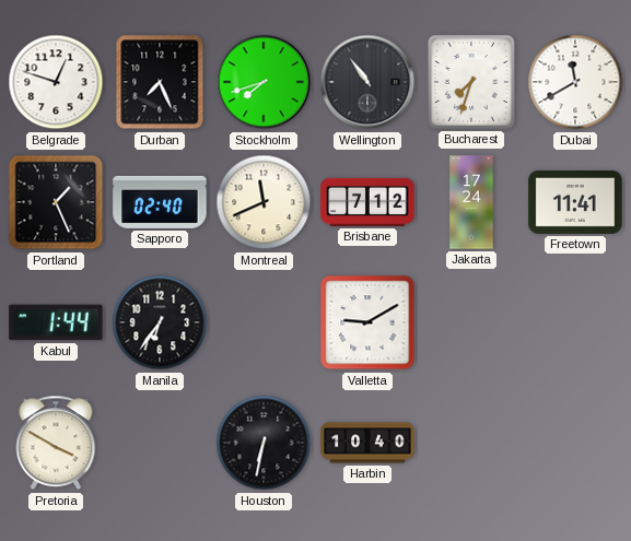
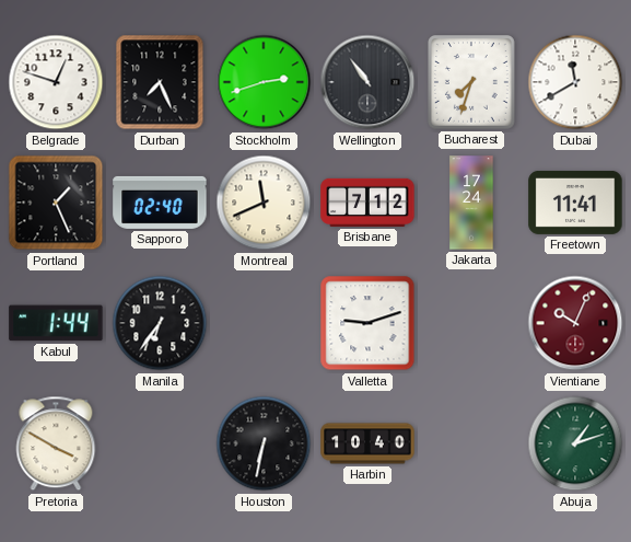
Stockholm: 7:42 -> 2:42 (264, 82)
Valletta: 9:10 -> 9:12 (367, 323)
Vientiane: none -> 10:04 (575, 323)
Abuja: none -> 1:12 (575, 443)
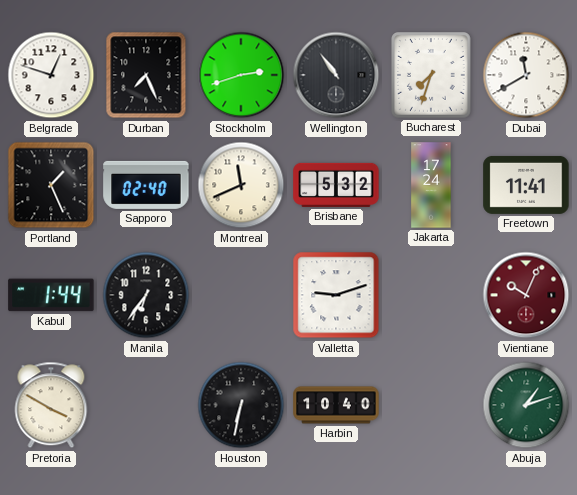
Brisbane: 7:12 -> 5:32 (336, 185)
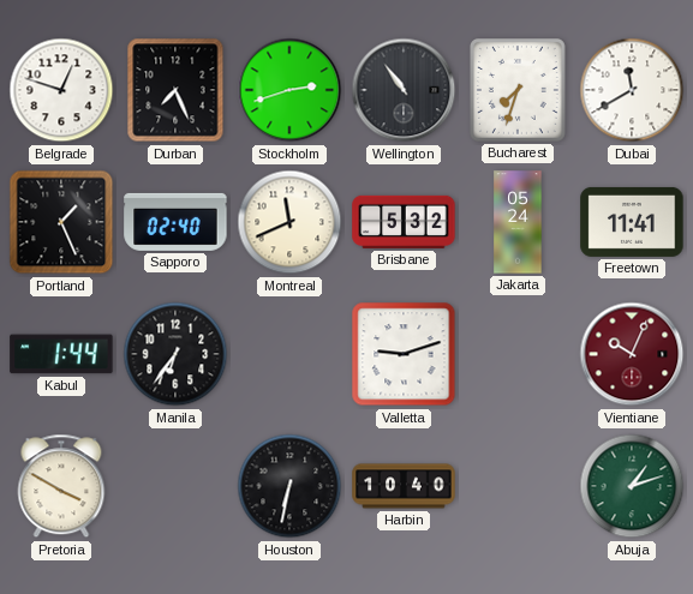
Jakarta: 17:24 -> 05:24 (518, 222)
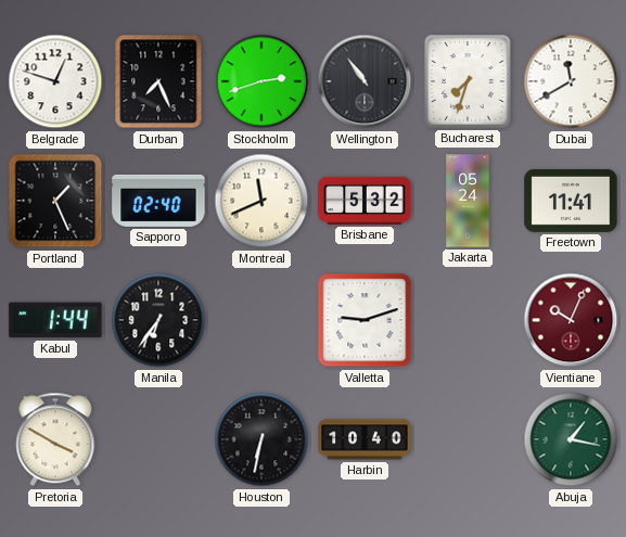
Abuja: 1:12 -> 1:17 (571, 439)
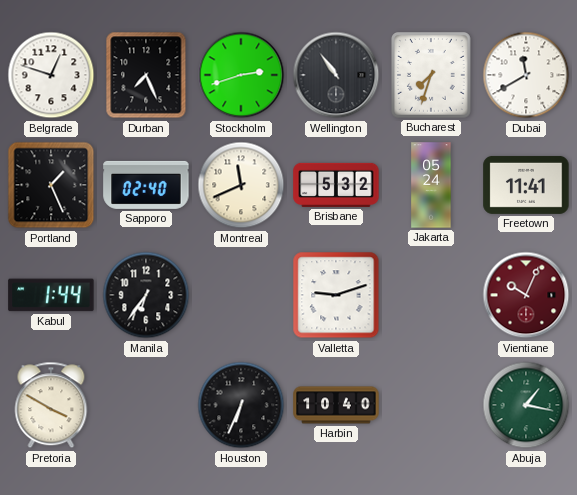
Houston: 6:32 -> 6:34 (241, 405)
